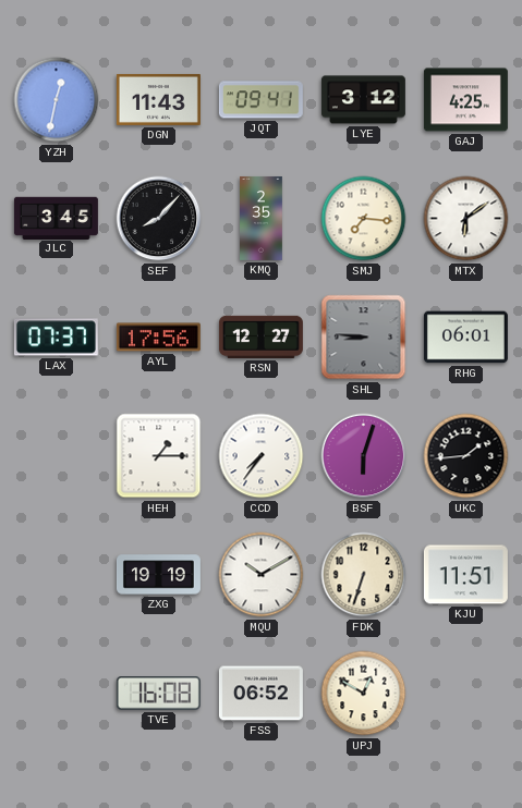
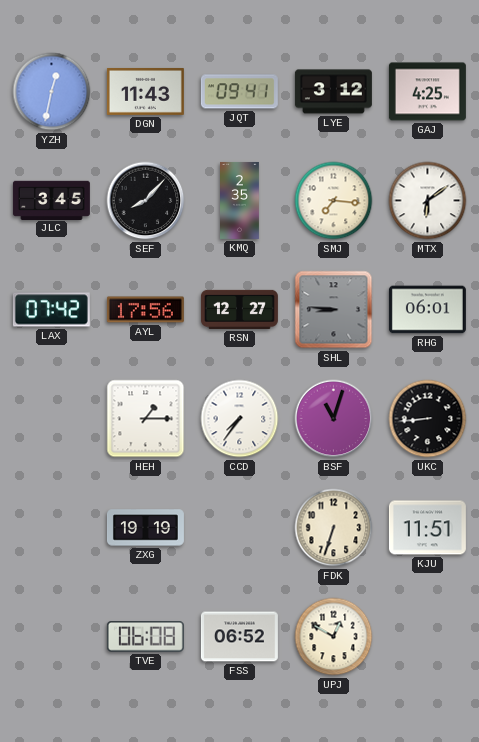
LAX: 07:37 -> 07:42 (51, 310)
BSF: 6:03 -> 11:03 (334, 419)
UKC: 1:44 -> 8:44 (428, 419)
MQU: 10:10 -> none (262, 575)
TVE: 16:08 -> 06:08 (145, 637)
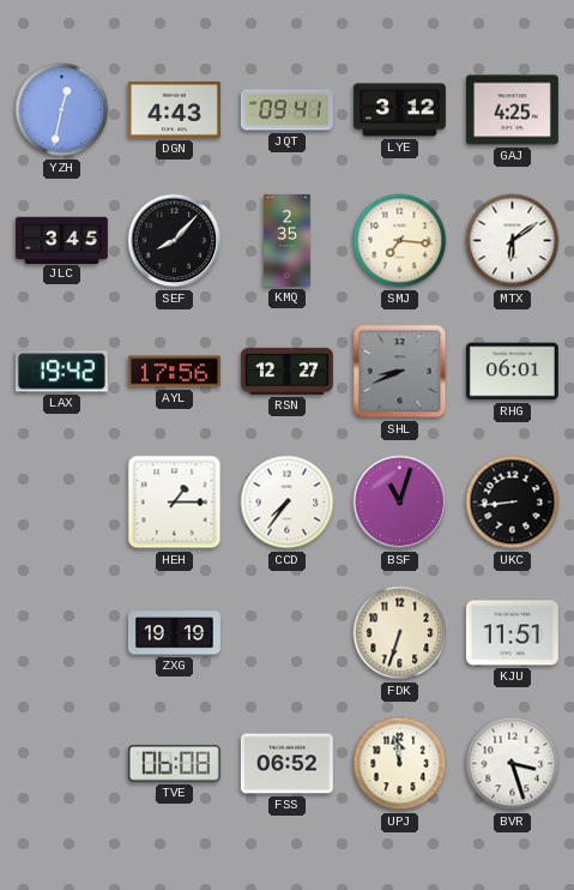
DGN: 11:43 -> 4:43 (174, 109)
LAX: 07:42 -> 19:42 (61, 372)
SHL: 8:46 -> 8:41 (400, 372)
UPJ: 12:50 -> 11:58 (400, 764)
BVR: none -> 3:27 (513, 764)
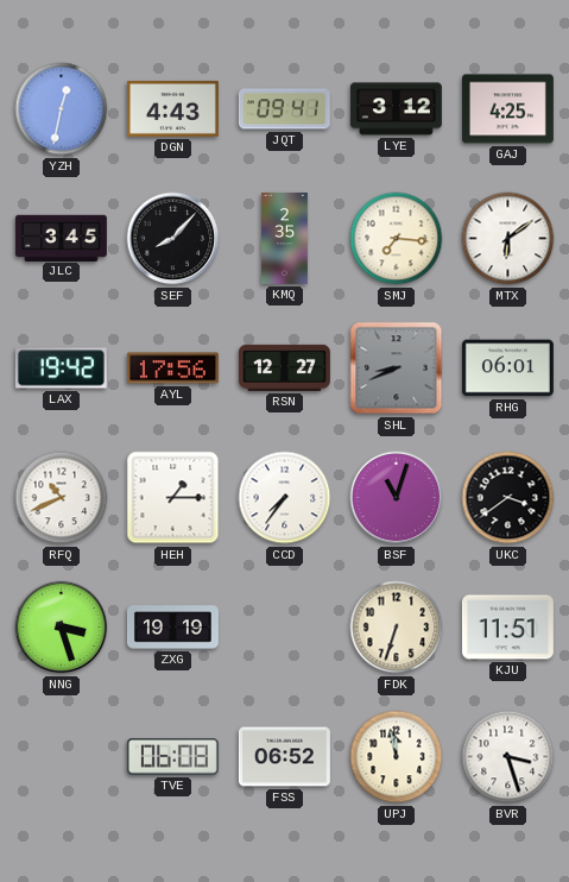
RFQ: none -> 10:41 (62, 498)
UKC: 8:44 -> 3:39 (508, 498)
NNG: none -> 3:27 (62, 628)
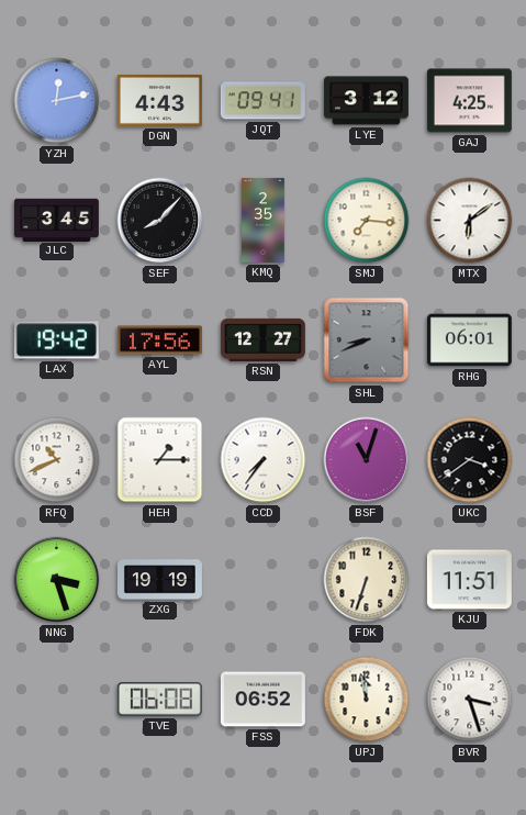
YZH: 12:32 -> 12:13 (57, 101)
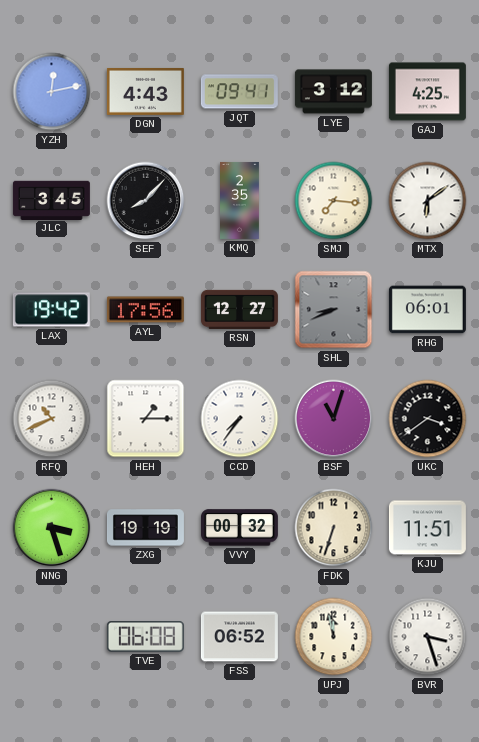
VVY: none -> 00:32 (239, 528)
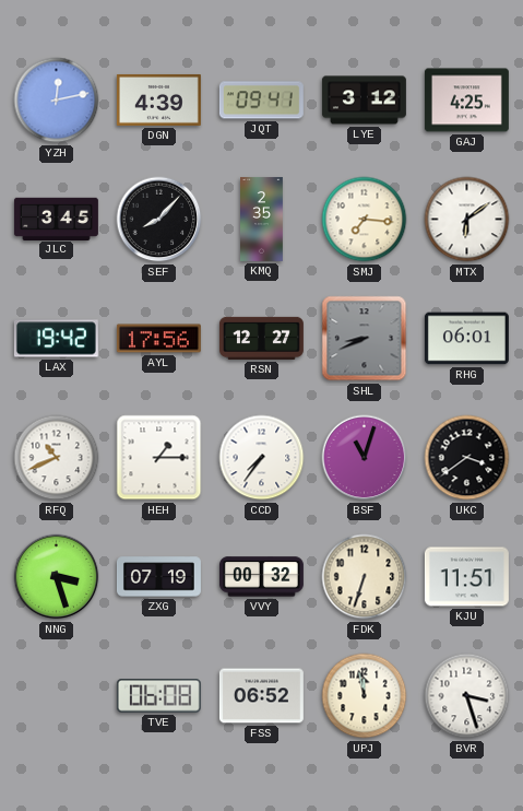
DGN: 4:43 -> 4:39 (158, 99)
ZXG: 19:19 -> 07:19 (158, 577)
